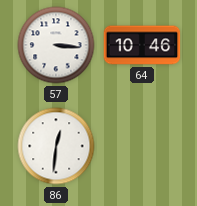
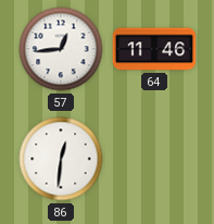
57: 3:16 -> 12:44 (61, 49)
64: 10:46 -> 11:46 (154, 49)
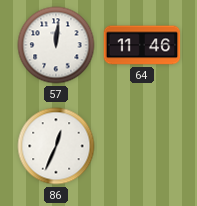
57: 12:44 -> 12:01 (56, 45)
86: 12:31 -> 12:34 (56, 146)
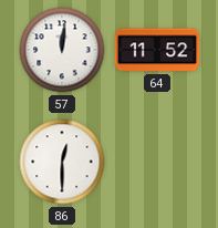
64: 11:46 -> 11:52 (157, 50)
86: 12:34 -> 12:30 (62, 162)
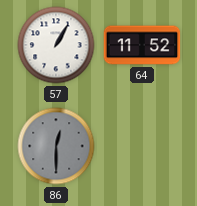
57: 12:01 -> 1:05 (56, 45)
86 dial: white -> grey (56, 146)
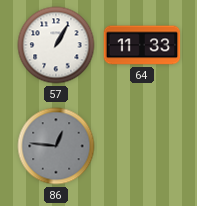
64: 11:52 -> 11:33 (142, 45)
86: 12:30 -> 12:46 (56, 146)
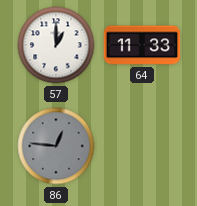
57: 1:05 -> 1:00 (56, 45)
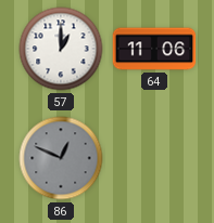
64: 11:33 -> 11:06 (154, 49)
86: 12:46 -> 12:49 (61, 158)
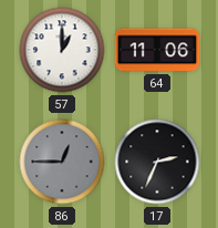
86: 12:49 -> 12:45 (62, 162)
17: none -> 2:34 (157, 162)
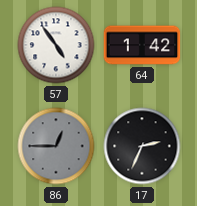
57: 1:00 -> 4:54 (56, 45)
64: 11:06 -> 1:42 (142, 45)
